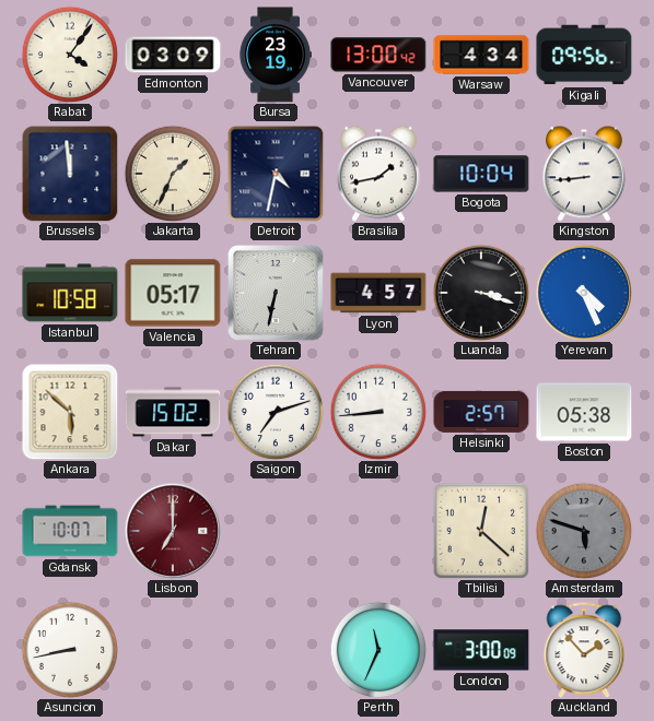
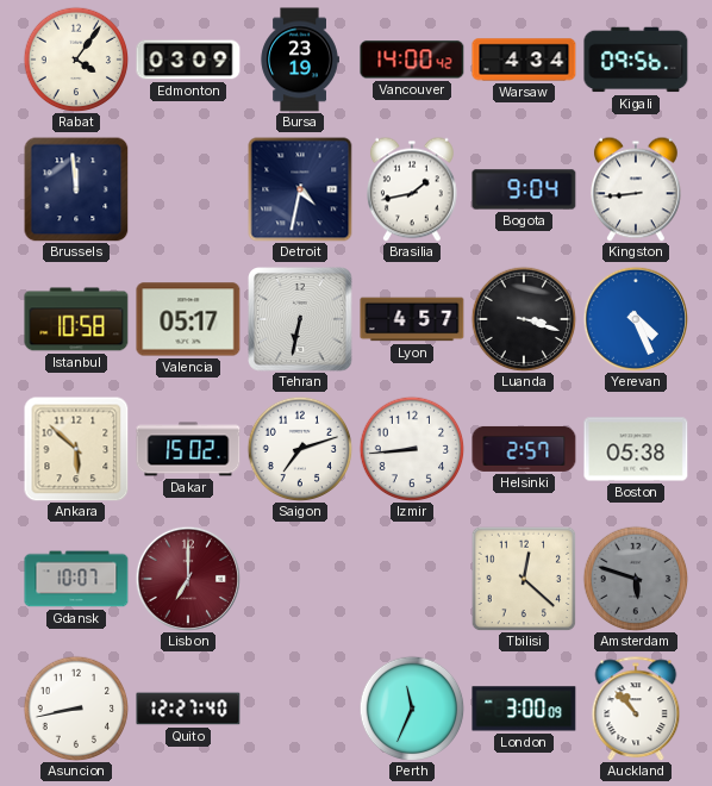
Vancouver: 13:00 -> 14:00 (412, 60)
Jakarta: 1:34 -> none (173, 174)
Bogota: 10:04 -> 9:04 (524, 189)
Quito: none -> 12:27 (188, 709)
Auckland: 1:53 -> 10:53 (636, 709)
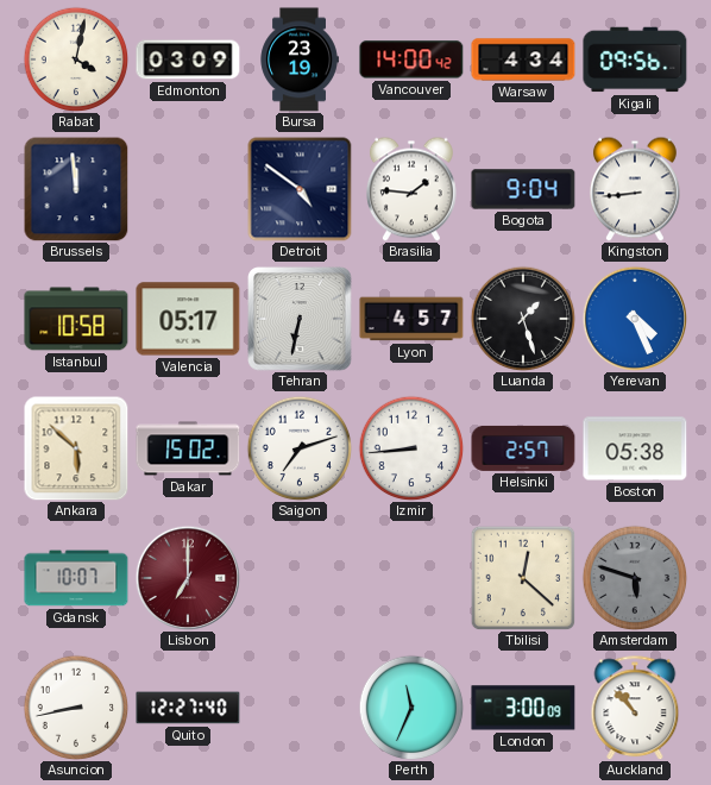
Rabat: 4:06 -> 4:02 (76, 59)
Detroit: 4:32 -> 4:51 (300, 189)
Brasilia: 1:43 -> 1:46 (413, 189)
Luanda: 3:18 -> 1:27 (523, 319)
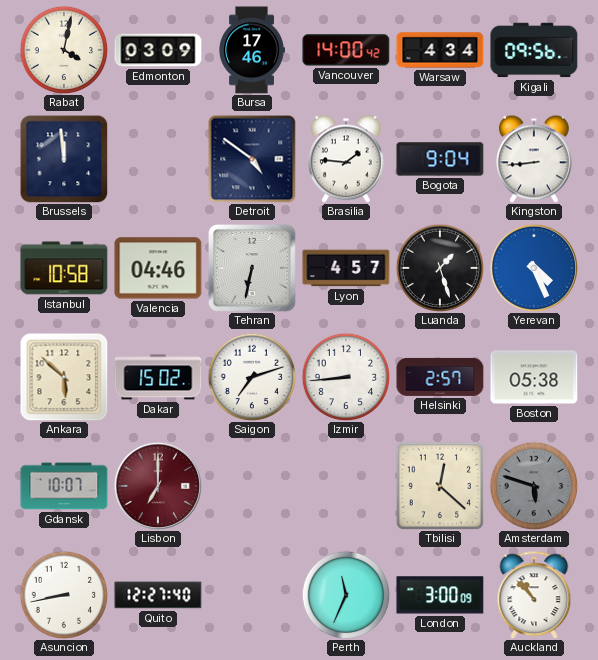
Bursa: 23:19 -> 17:46 (252, 50)
Valencia: 05:17 -> 04:46 (158, 268)
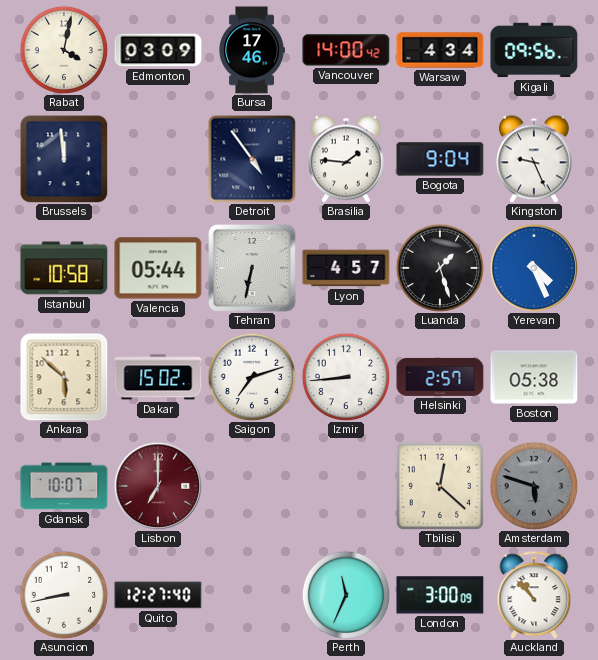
Detroit: 4:51 -> 4:54 (252, 159)
Kingston: 8:44 -> 9:26 (535, 159)
Valencia: 04:46 -> 05:44 (158, 268)
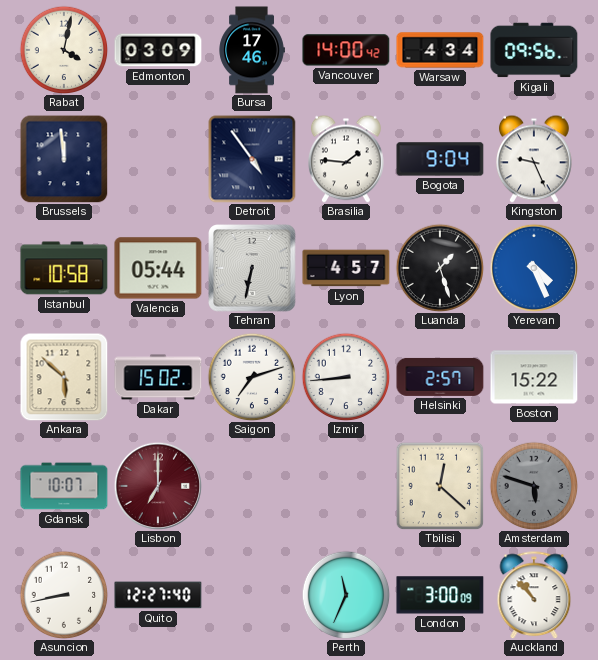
Boston: 05:38 -> 15:22 (534, 377)
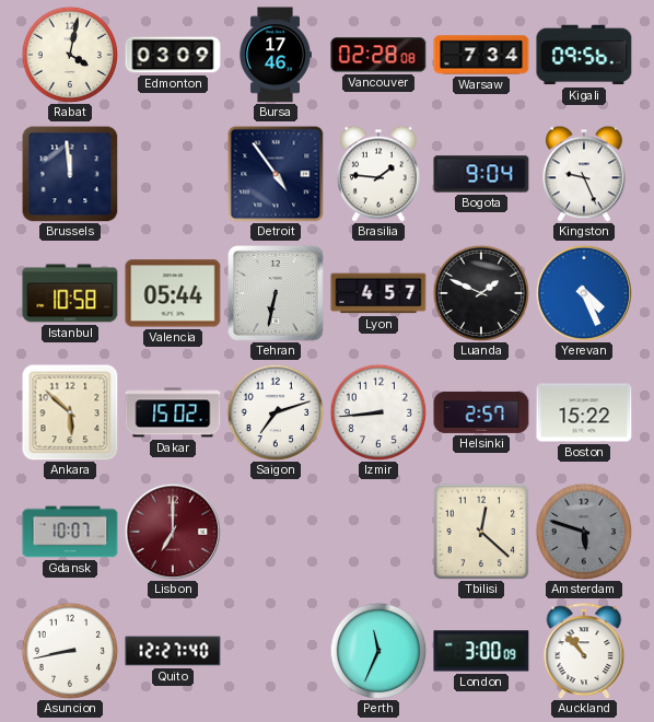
Vancouver: 14:00 -> 02:28 (378, 55)
Warsaw: 4:34 -> 7:34 (481, 55)
Luanda: 1:27 -> 1:49 (481, 293)
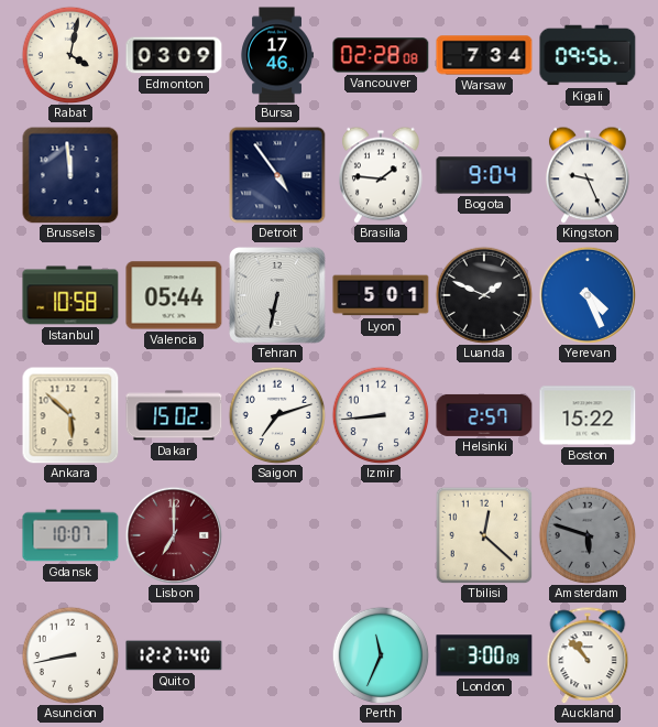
Lyon: 4:57 -> 5:01 (381, 295)
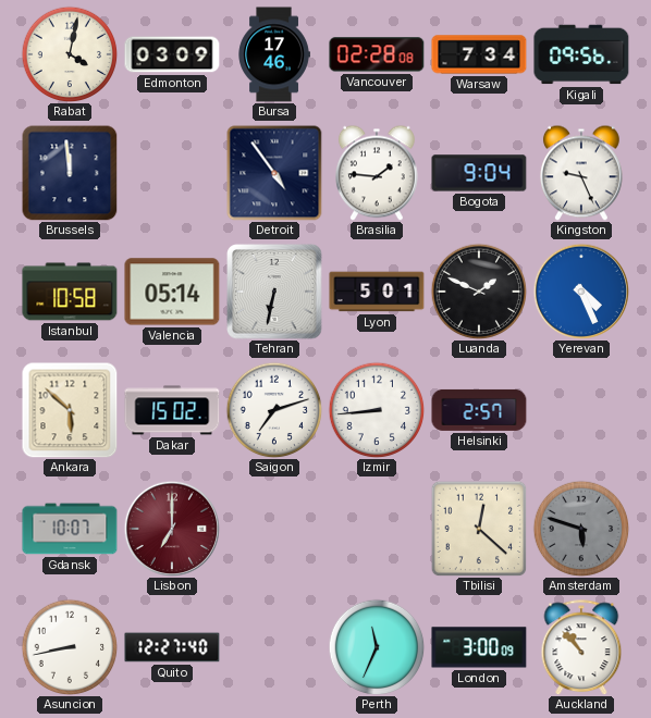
Valencia: 05:44 -> 05:14 (172, 292)
Boston: 15:22 -> none (588, 415)
